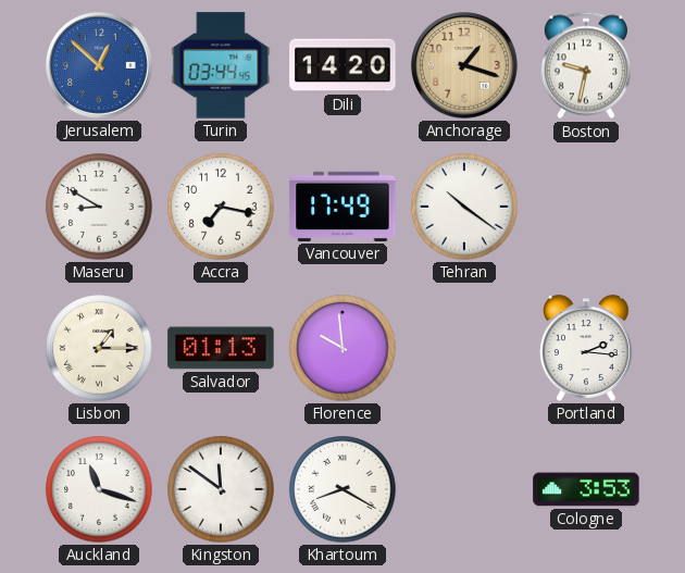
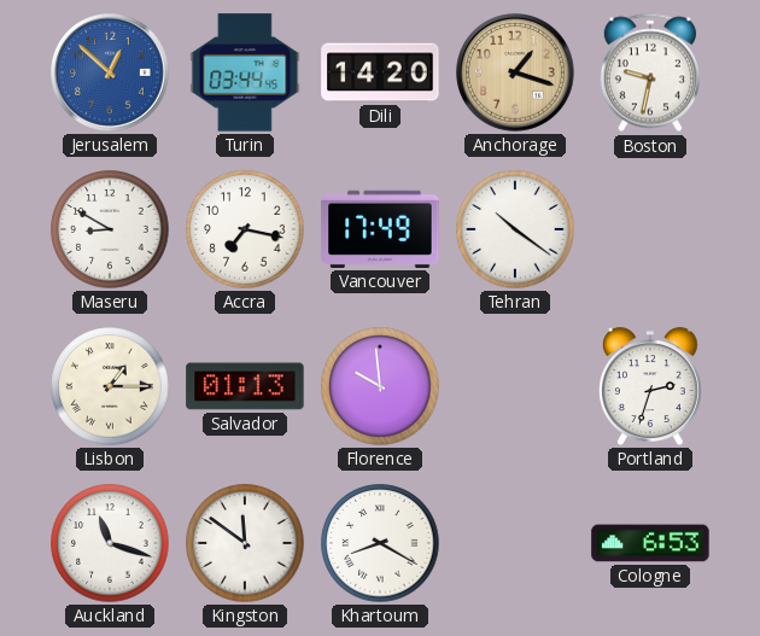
Portland: 2:16 -> 2:33 (650, 386)
Cologne: 3:53 -> 6:53 (650, 543)
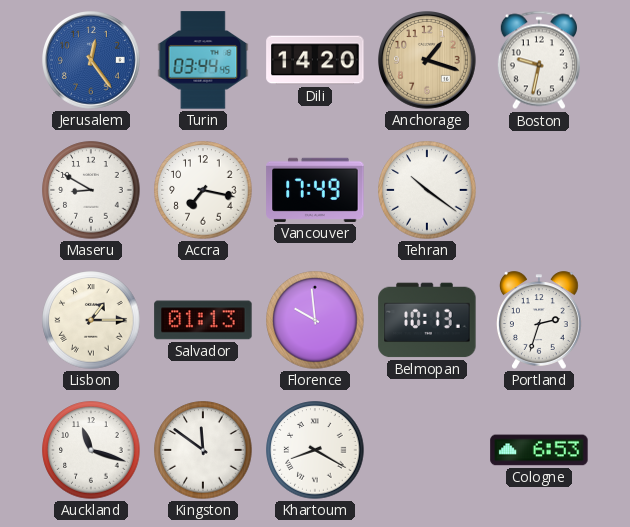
Jerusalem: 12:52 -> 12:24 (92, 61)
Belmopan: none -> 10:13 (427, 320)
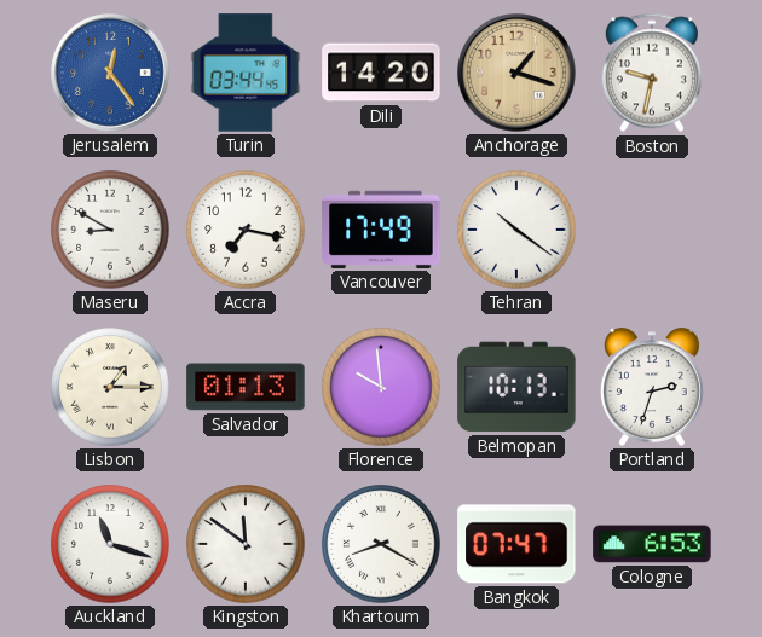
Bangkok: none -> 07:47 (516, 544)
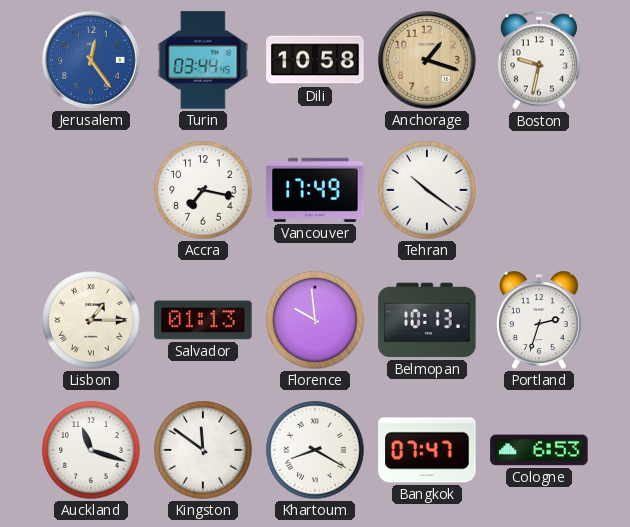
Dili: 14:20 -> 10:58 (315, 60)
Maseru: 8:50 -> none (110, 230)
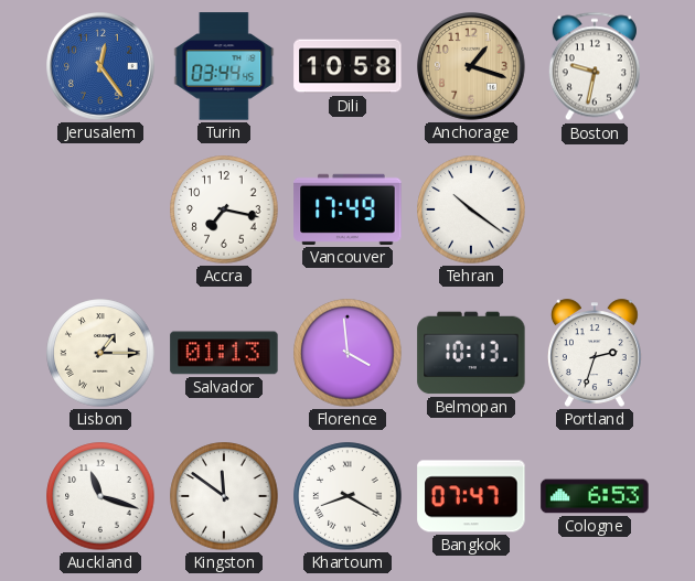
Florence: 9:59 -> 3:59 (347, 353)
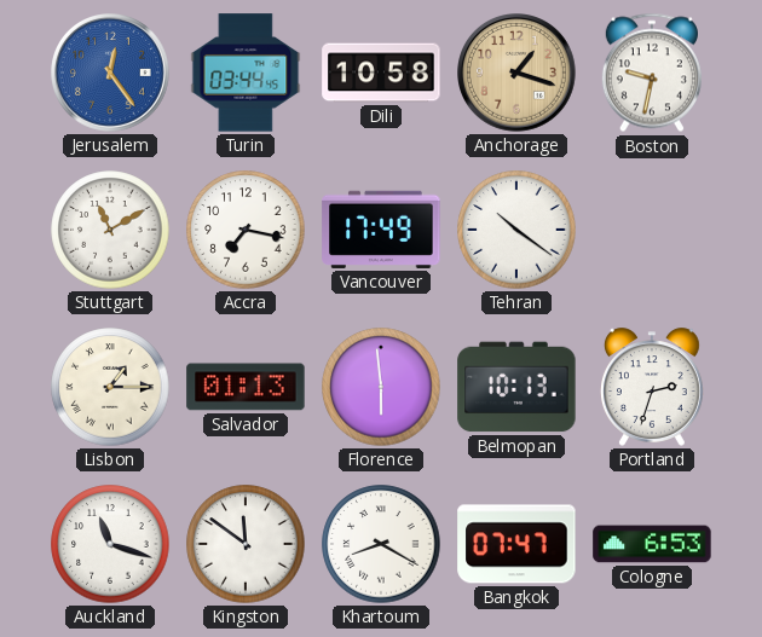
Stuttgart: none -> 11:10 (110, 230)
Florence: 3:59 -> 5:59 (381, 387)
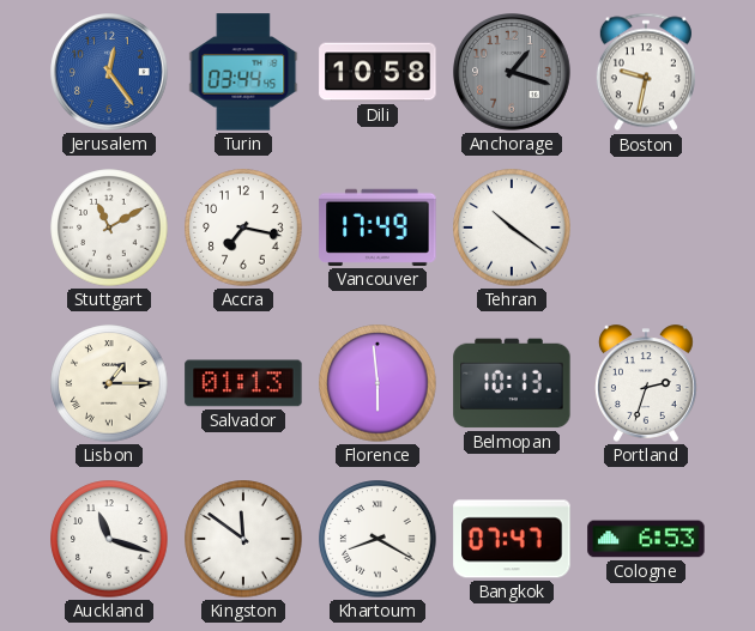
Anchorage dial: champagne -> grey (513, 73)
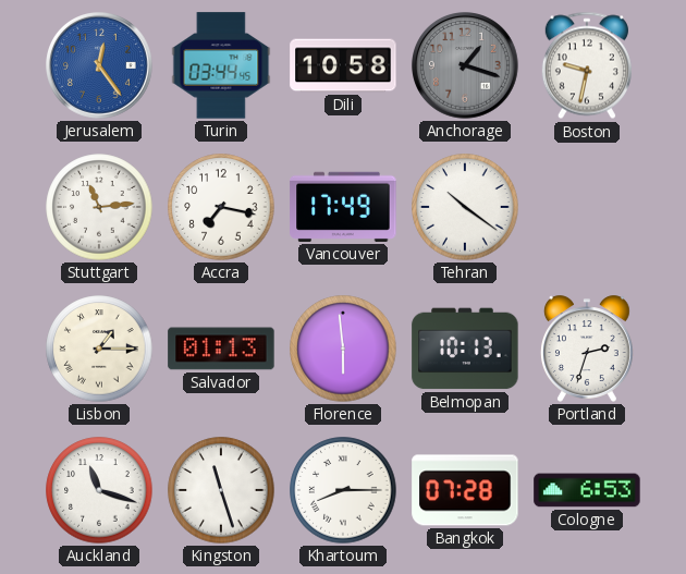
Stuttgart: 11:10 -> 11:14 (99, 207)
Kingston: 11:51 -> 11:27 (221, 490)
Khartoum: 8:20 -> 8:15 (343, 490)
Bangkok: 07:47 -> 07:28 (465, 490)
